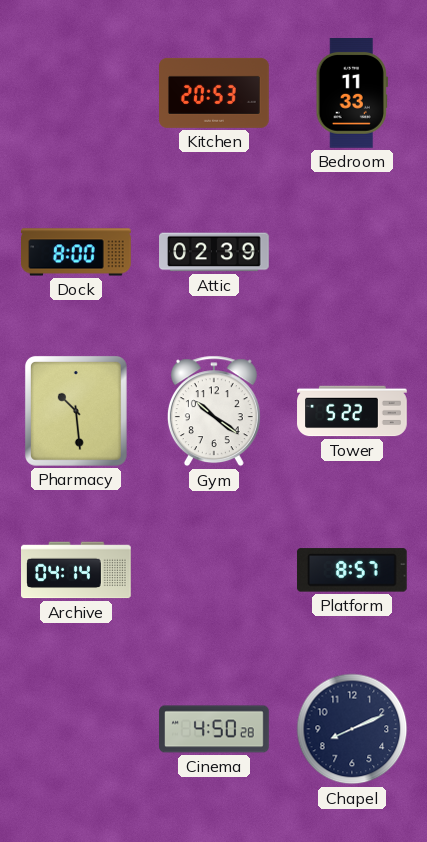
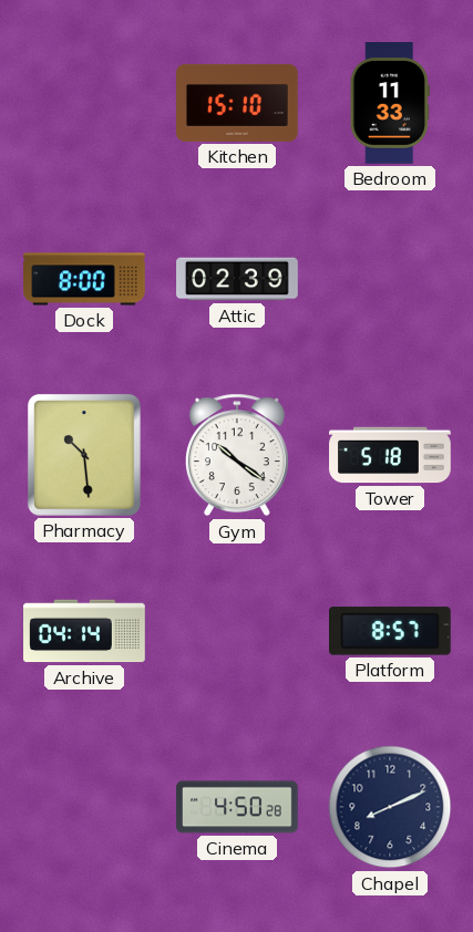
Kitchen: 20:53 -> 15:10 (238, 103)
Tower: 5:22 -> 5:18 (390, 455)
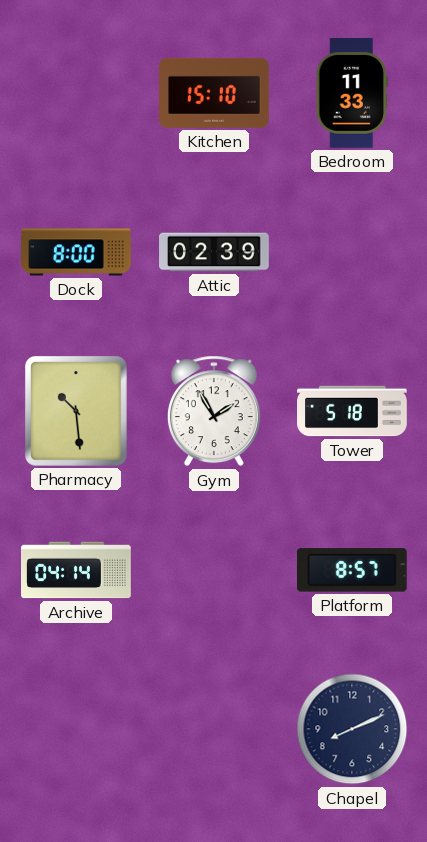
Gym: 10:21 -> 1:55 (214, 411)
Cinema: 4:50 -> none (237, 807)
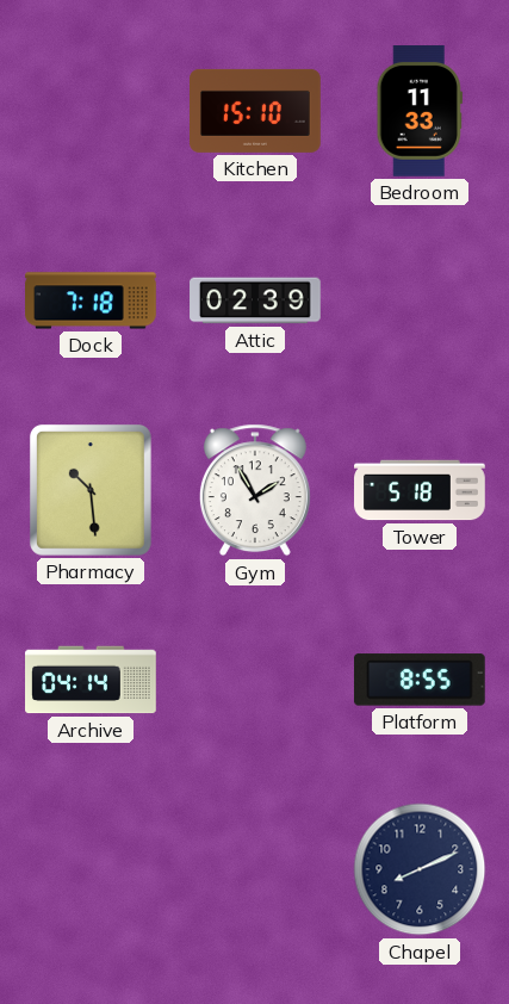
Dock: 8:00 -> 7:18 (92, 300)
Platform: 8:57 -> 8:55 (420, 680)
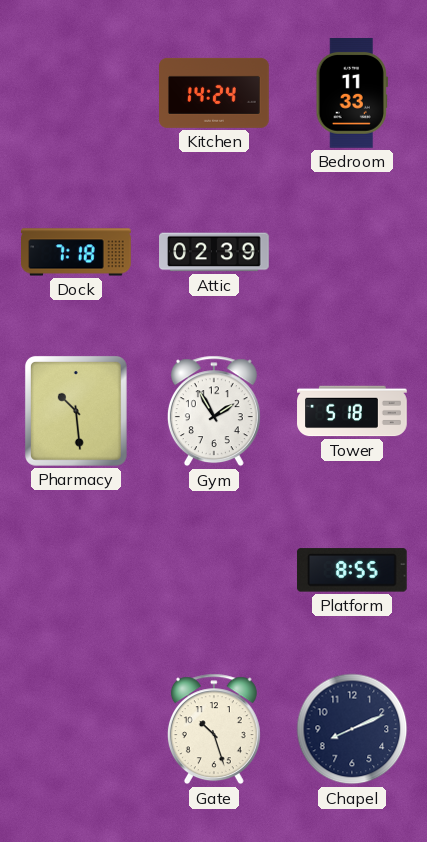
Kitchen: 15:10 -> 14:24 (215, 93)
Archive: 04:14 -> none (92, 680)
Gate: none -> 10:27 (214, 729)
